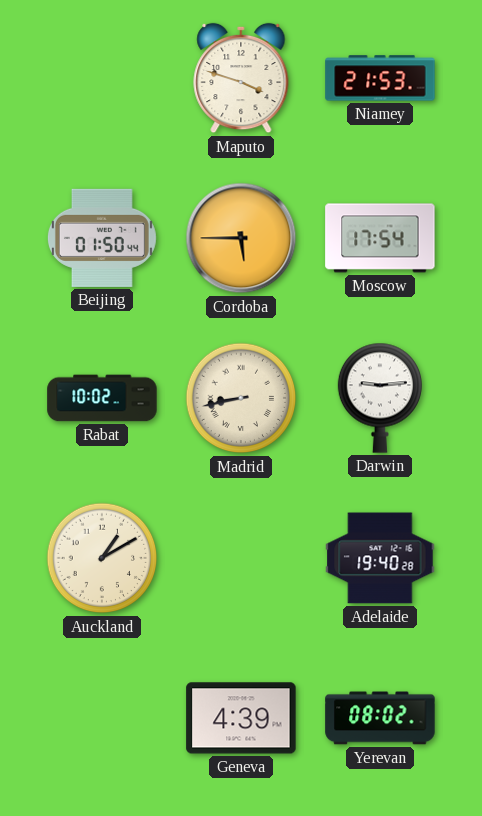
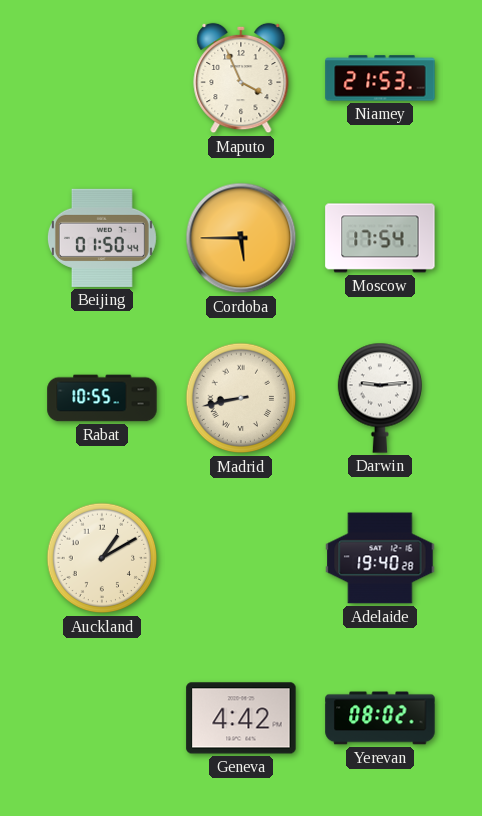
Maputo: 3:48 -> 3:56 (241, 78)
Rabat: 10:02 -> 10:55 (102, 398)
Geneva: 4:39 -> 4:42 (241, 718)
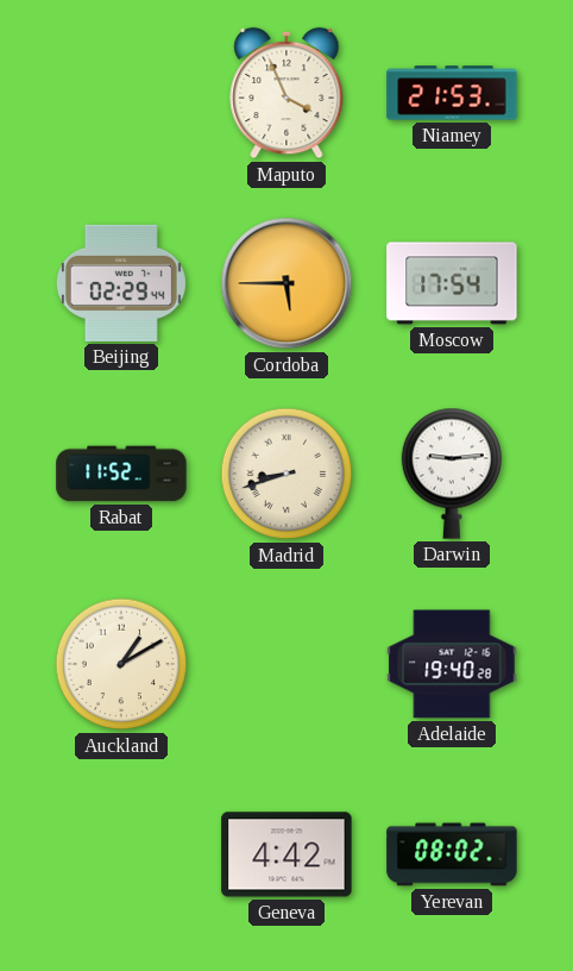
Beijing: 01:50 -> 02:29 (121, 283)
Rabat: 10:55 -> 11:52 (121, 474)
Madrid: 8:43 -> 8:42 (286, 474)
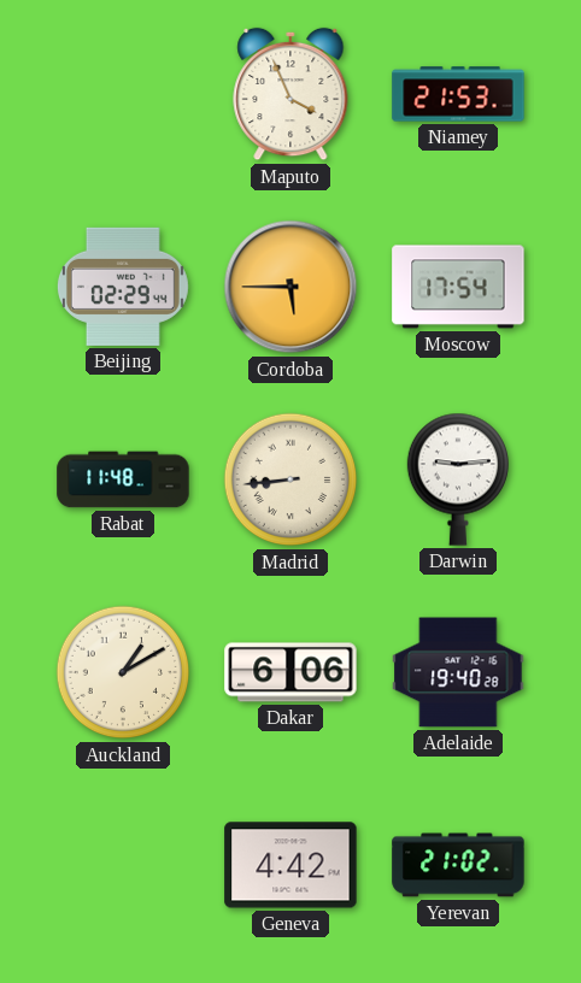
Rabat: 11:52 -> 11:48 (123, 479)
Madrid: 8:42 -> 8:44 (290, 479)
Dakar: none -> 6:06 (290, 672)
Yerevan: 08:02 -> 21:02 (458, 865)
